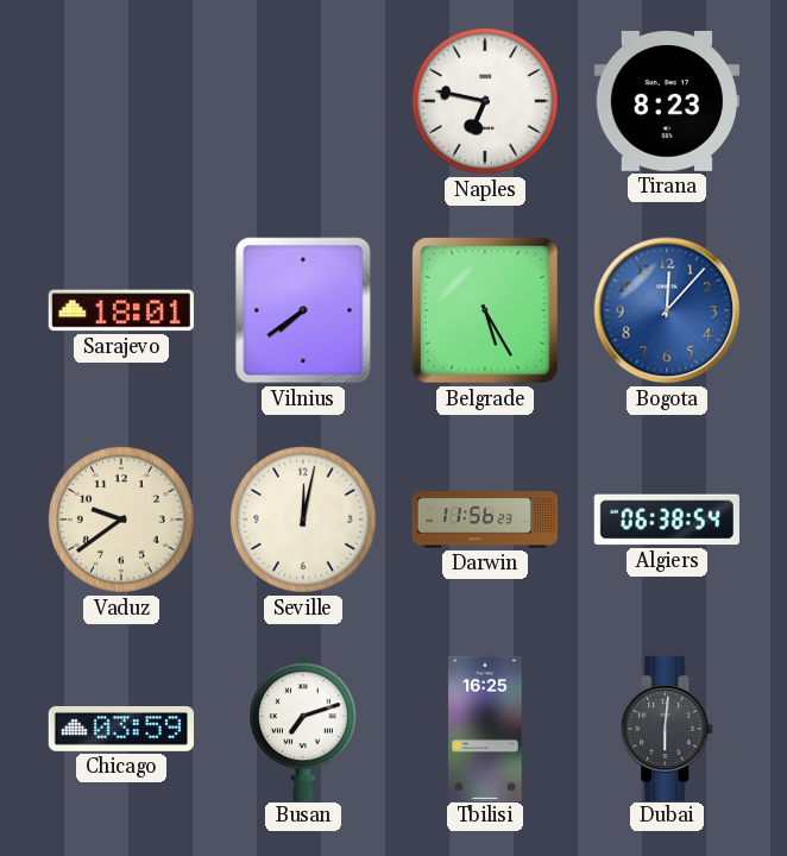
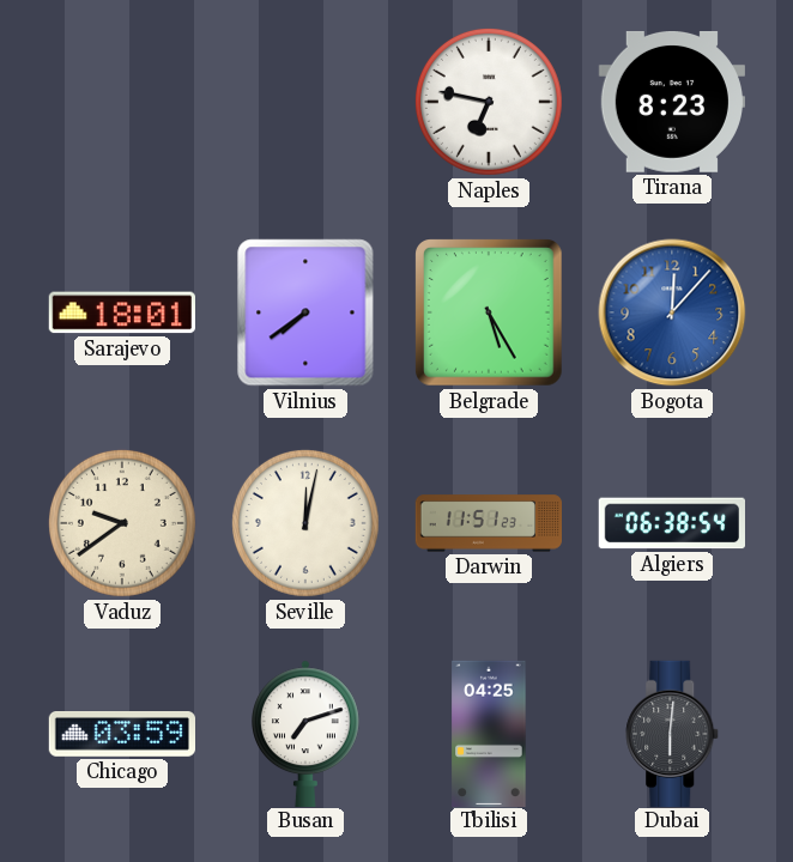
Darwin: 11:56 -> 11:51 (488, 523)
Tbilisi: 16:25 -> 04:25 (489, 733)
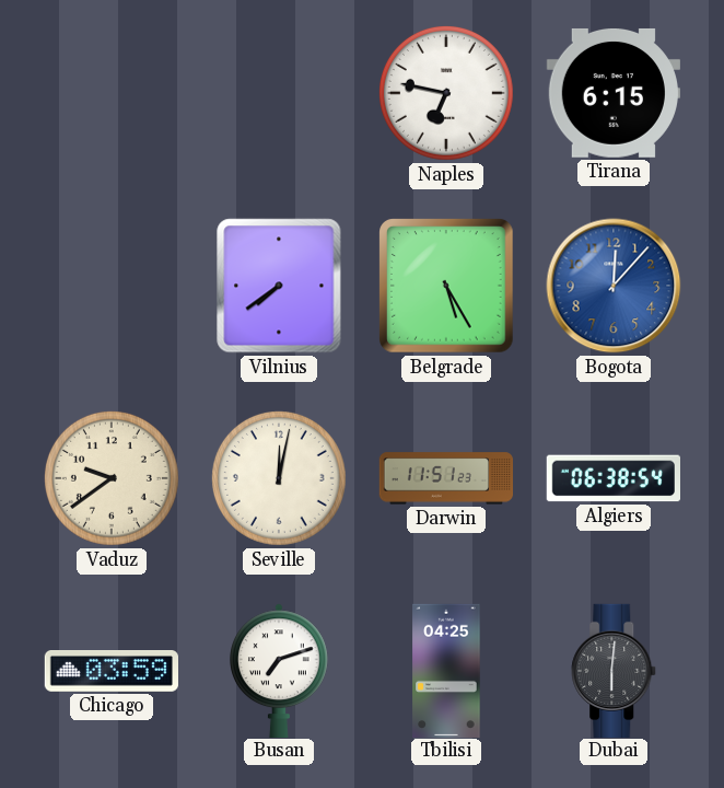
Tirana: 8:23 -> 6:15 (614, 93)
Sarajevo: 18:01 -> none (122, 312)
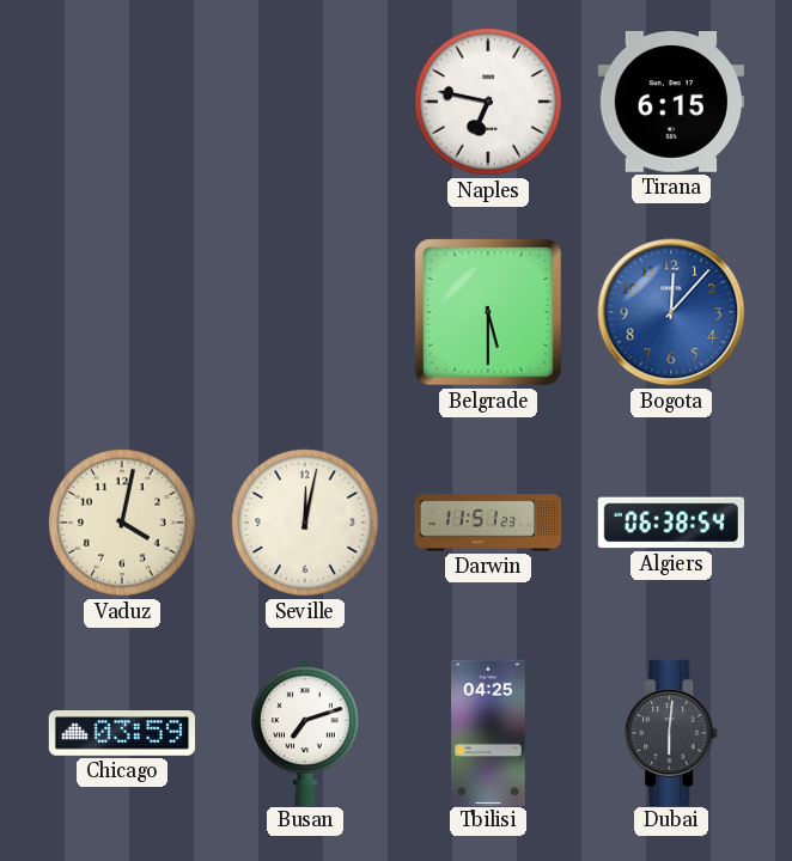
Vilnius: 7:39 -> none (279, 286)
Belgrade: 5:25 -> 5:30 (489, 313)
Vaduz: 9:39 -> 4:02 (122, 523)
